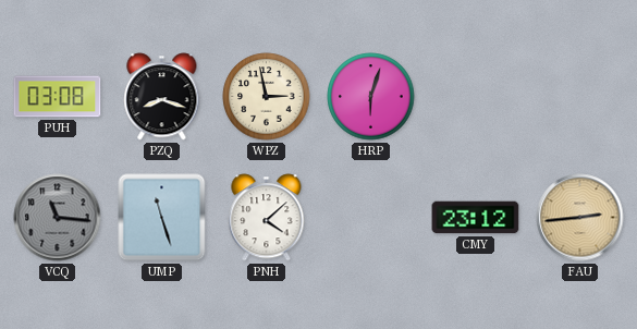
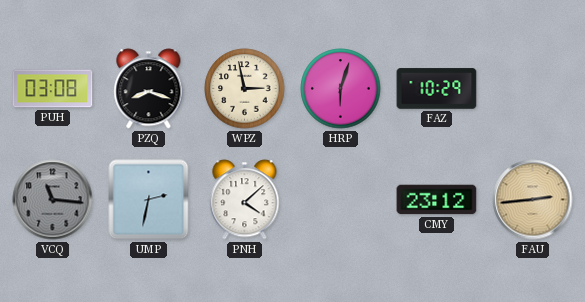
FAZ: none -> 10:29 (437, 89)
UMP: 11:27 -> 2:32 (149, 200)
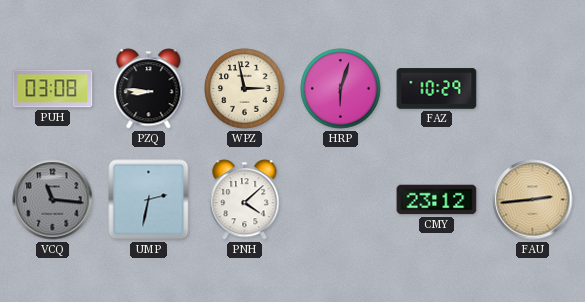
PZQ: 8:18 -> 8:46 (149, 89)
